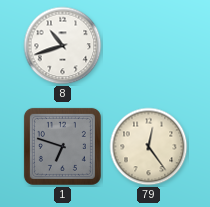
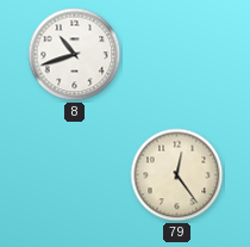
1: 6:48 -> none (62, 146)
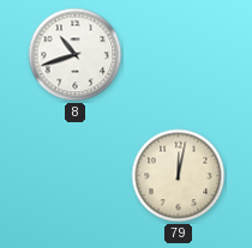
79: 12:24 -> 12:02 (179, 176)
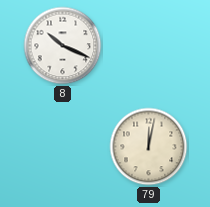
8: 10:42 -> 10:19 (63, 46)
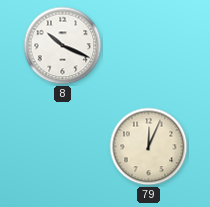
79: 12:02 -> 12:04 (149, 147)
